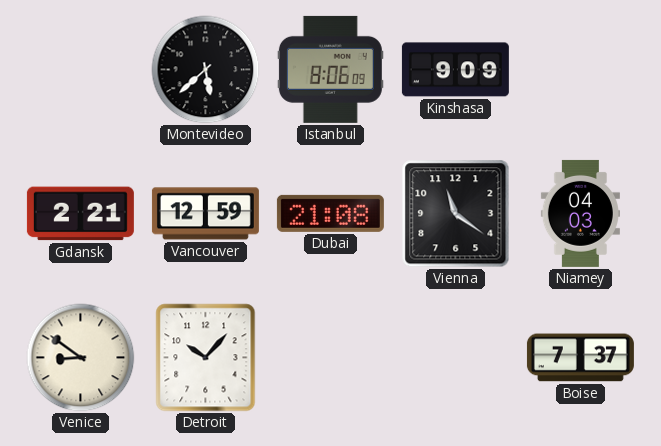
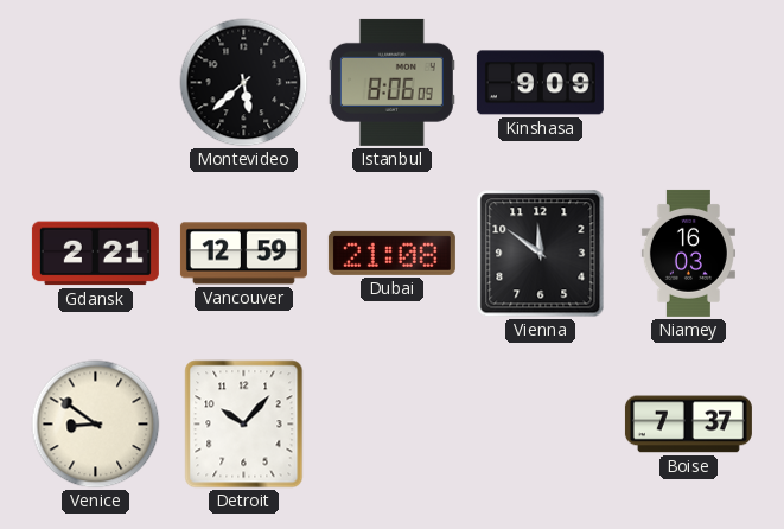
Vienna: 11:21 -> 11:51 (541, 254)
Niamey: 04:03 -> 16:03 (688, 253)
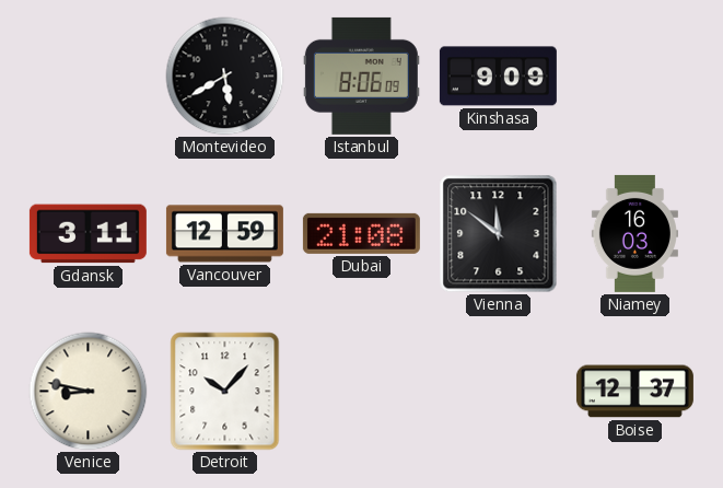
Montevideo: 5:38 -> 5:40 (225, 77)
Gdansk: 2:21 -> 3:11 (88, 234)
Venice: 8:51 -> 8:47 (89, 392)
Boise: 7:37 -> 12:37 (634, 392)
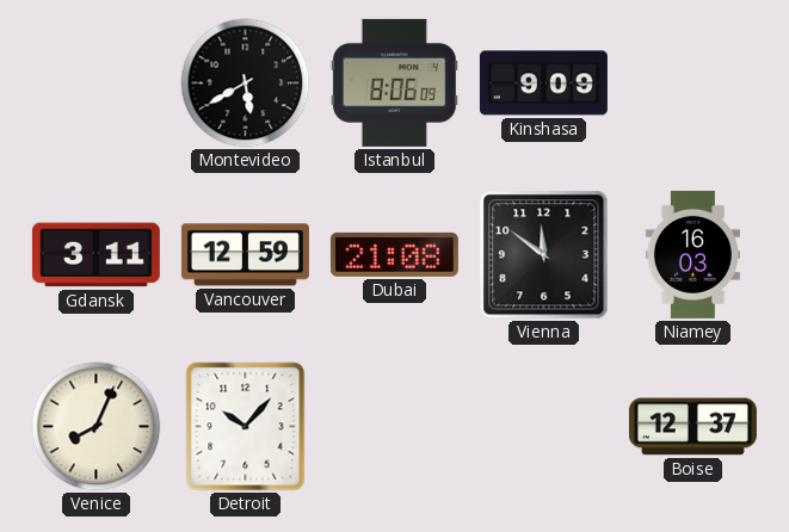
Venice: 8:47 -> 8:04 (97, 427)
